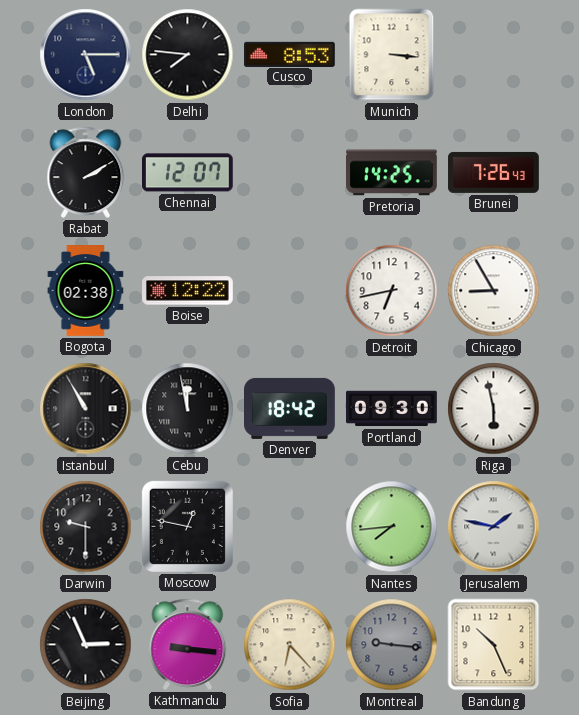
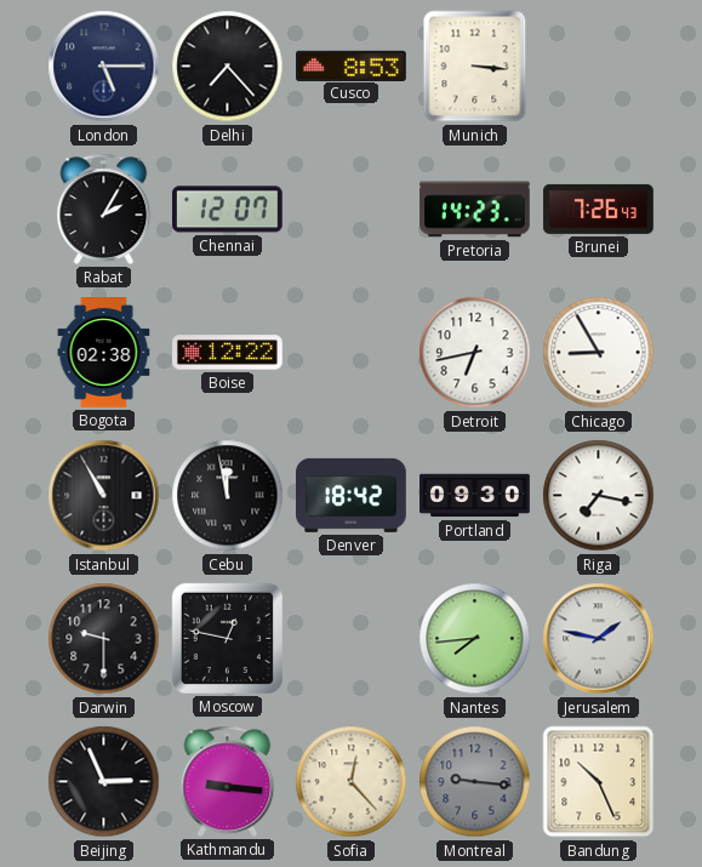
Delhi: 7:46 -> 7:23 (228, 67)
Rabat: 2:10 -> 2:05 (104, 209)
Pretoria: 14:25 -> 14:23 (475, 210)
Riga: 5:58 -> 7:17 (599, 496)
Sofia: 6:23 -> 12:23 (352, 782)
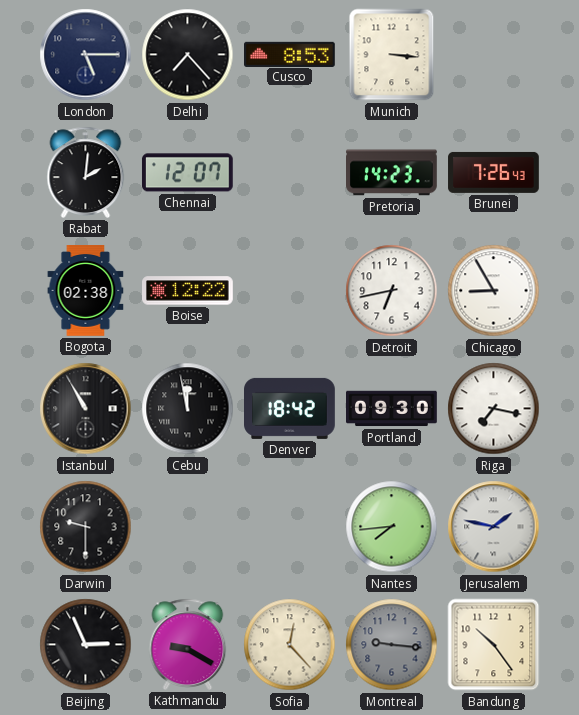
Rabat: 2:05 -> 2:01 (86, 172)
Moscow: 12:47 -> none (227, 638)
Kathmandu: 9:16 -> 9:20 (188, 644)
Bandung: 10:26 -> 10:24 (494, 645)
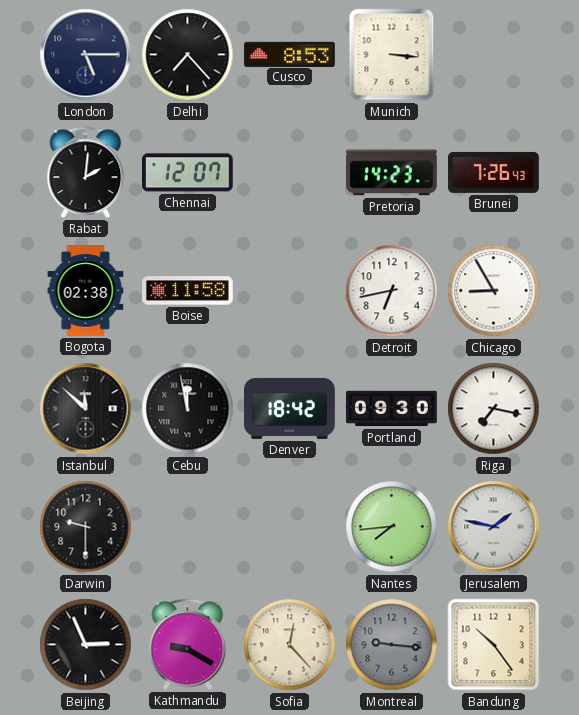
Boise: 12:22 -> 11:58 (188, 291)
Istanbul: 10:55 -> 11:52 (86, 409)
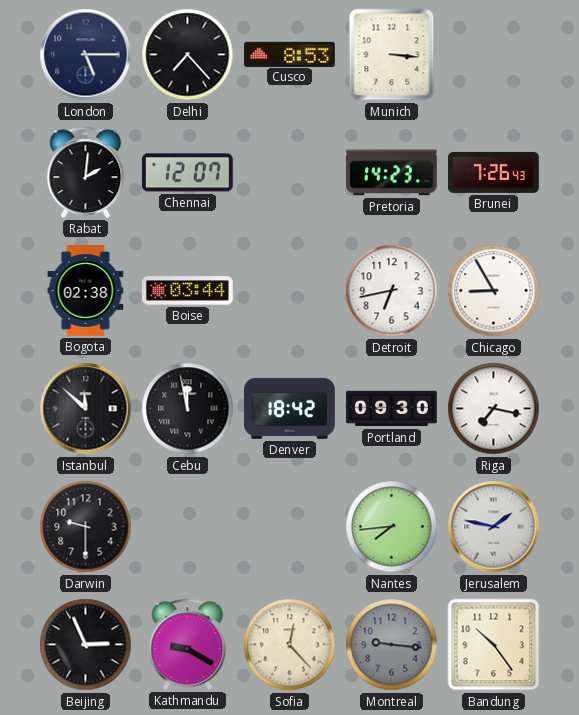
Boise: 11:58 -> 03:44 (188, 291)
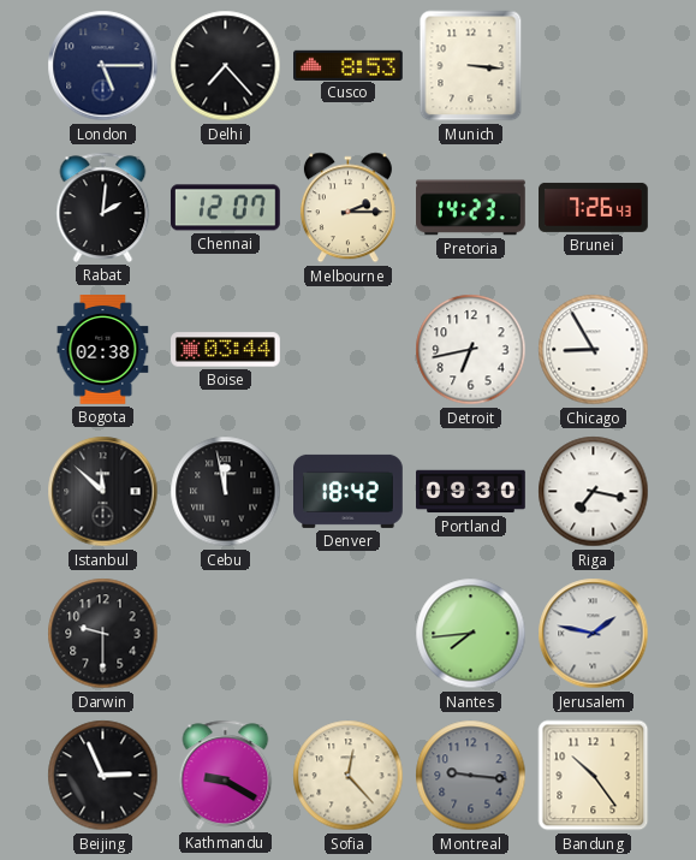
Melbourne: none -> 2:15 (347, 208)
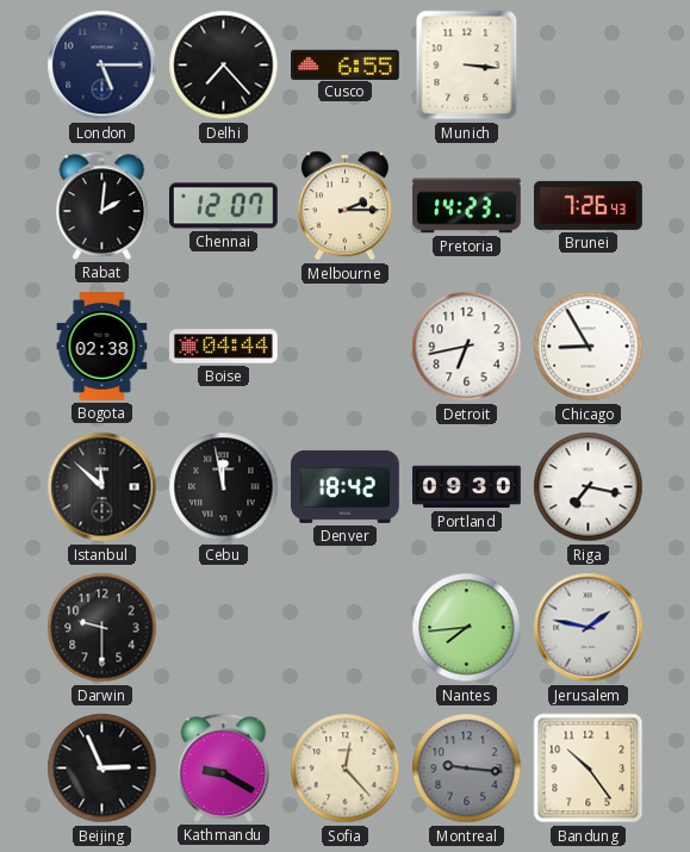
Cusco: 8:53 -> 6:55 (346, 64)
Boise: 03:44 -> 04:44 (224, 347)
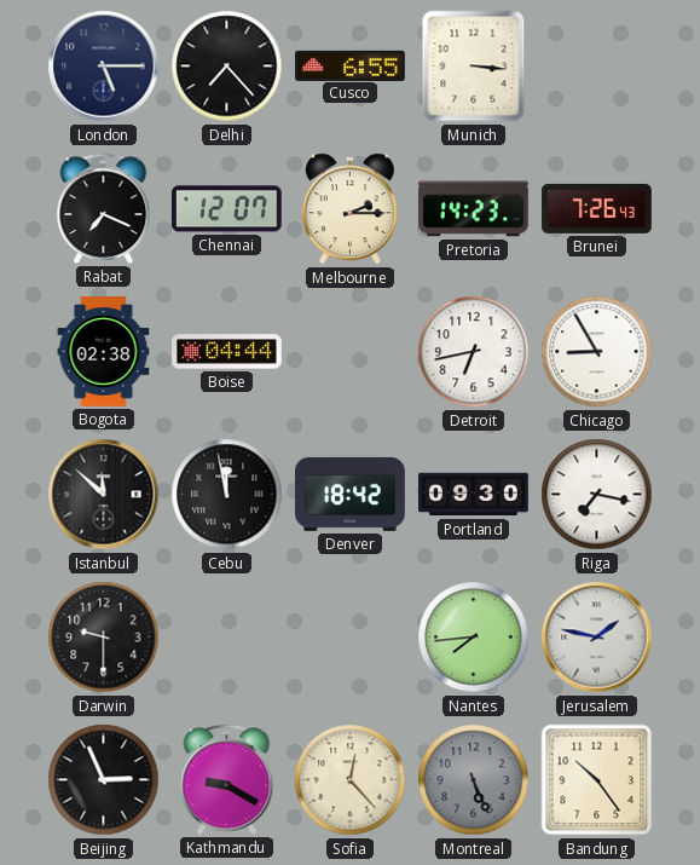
Rabat: 2:01 -> 7:19 (104, 208)
Montreal: 9:16 -> 5:26 (474, 780)
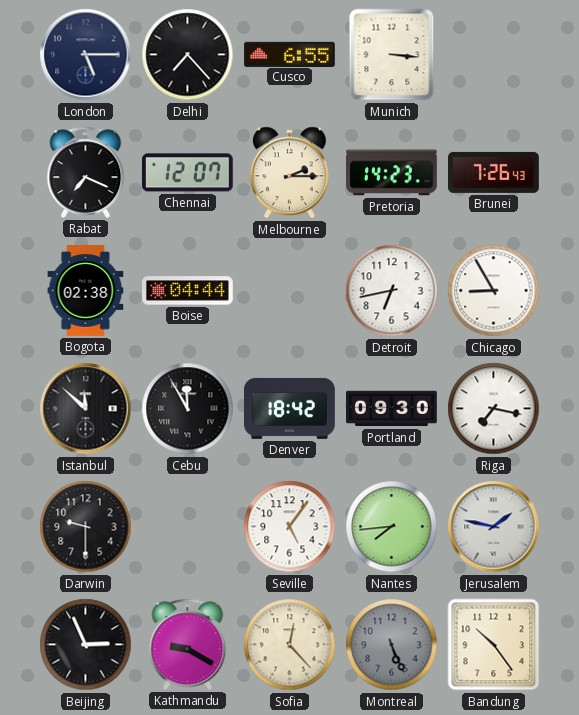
Cebu: 11:58 -> 11:55 (188, 409)
Seville: none -> 5:06 (290, 527)
